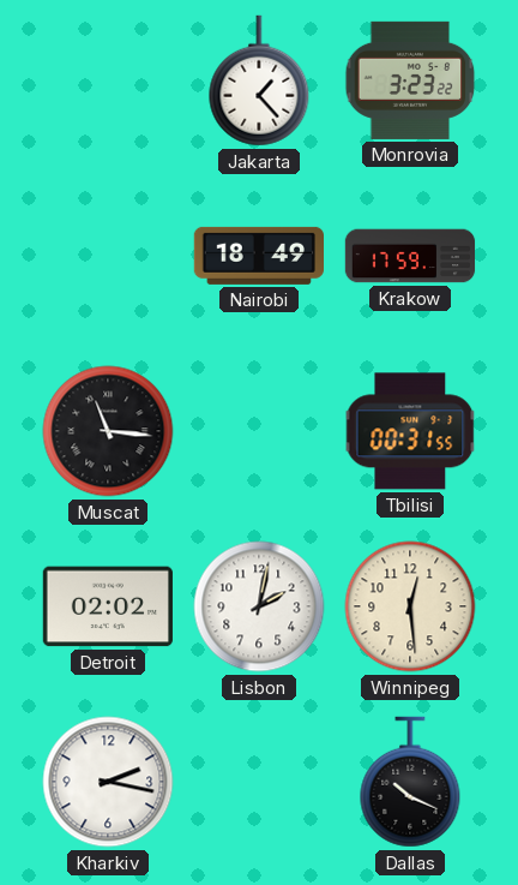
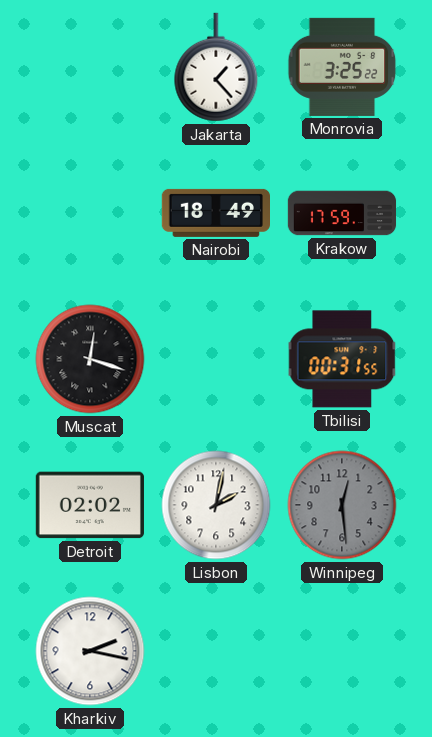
Monrovia: 3:23 -> 3:25 (342, 67)
Muscat: 11:16 -> 12:18 (90, 359)
Winnipeg dial: cream -> grey (342, 505)
Dallas: 10:19 -> none (410, 782)
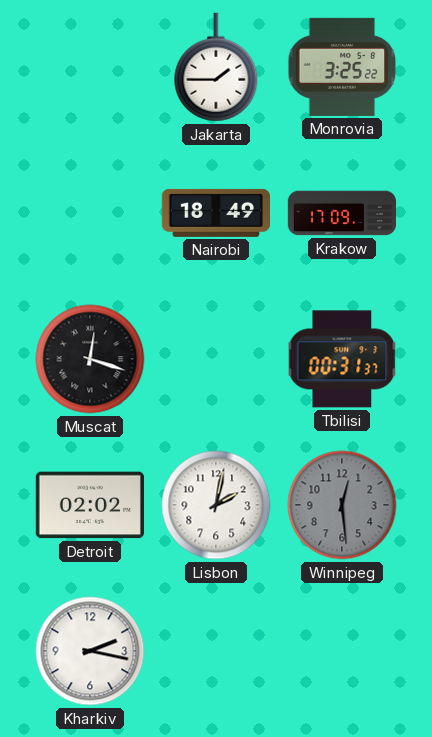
Jakarta: 1:23 -> 1:45 (216, 67)
Krakow: 17:59 -> 17:09 (342, 213)
Tbilisi: 00:31:55 -> 00:31:37 (342, 359)
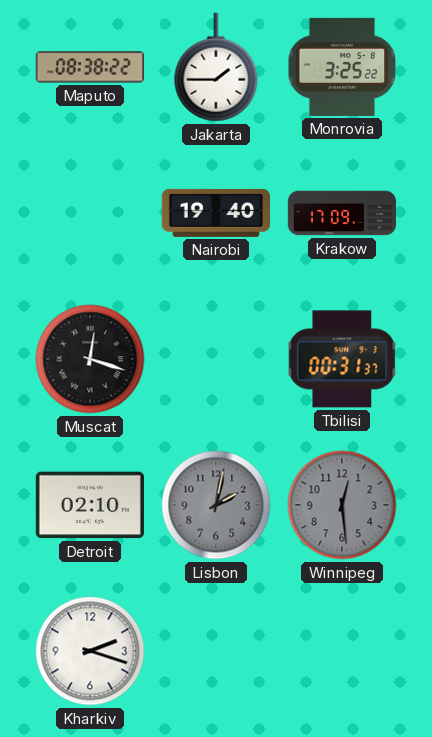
Maputo: none -> 08:38 (89, 67)
Nairobi: 18:49 -> 19:40 (215, 213)
Detroit: 02:02 -> 02:10 (90, 505)
Lisbon dial: white -> grey (216, 505)
Kharkiv: 2:17 -> 2:18 (90, 651)
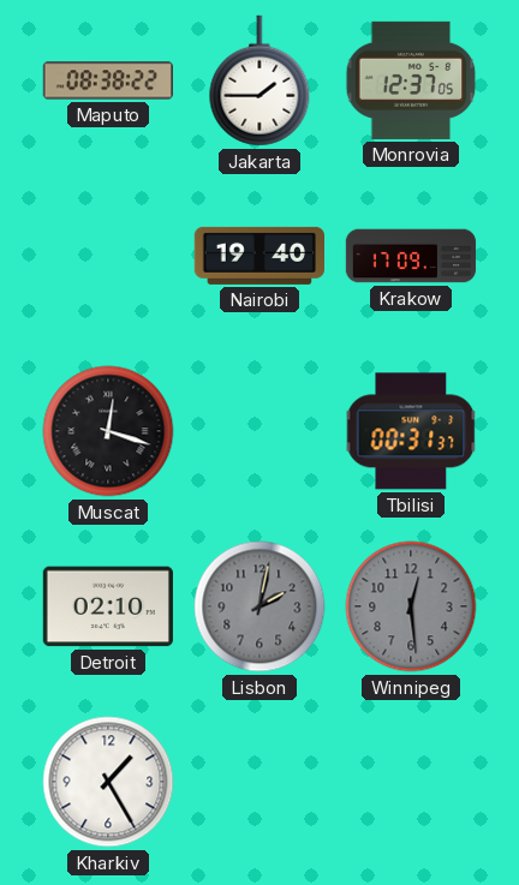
Monrovia: 3:25 -> 12:37 (411, 80)
Kharkiv: 2:18 -> 1:25 (108, 782)
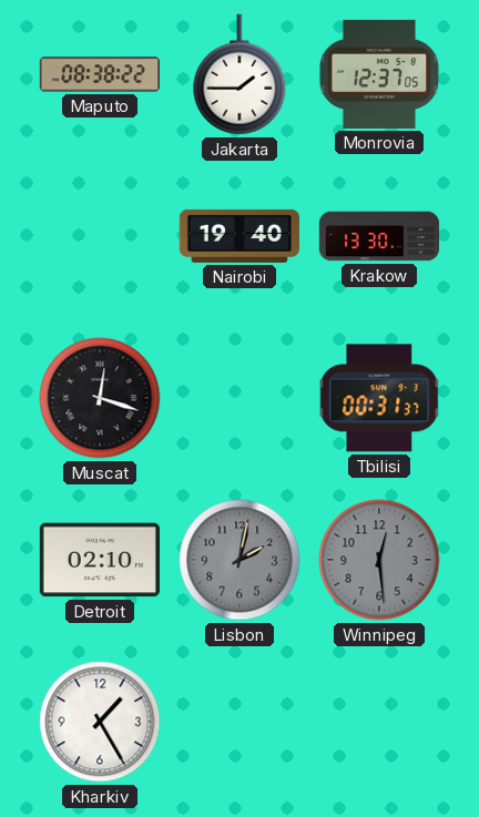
Krakow: 17:09 -> 13:30 (379, 236)
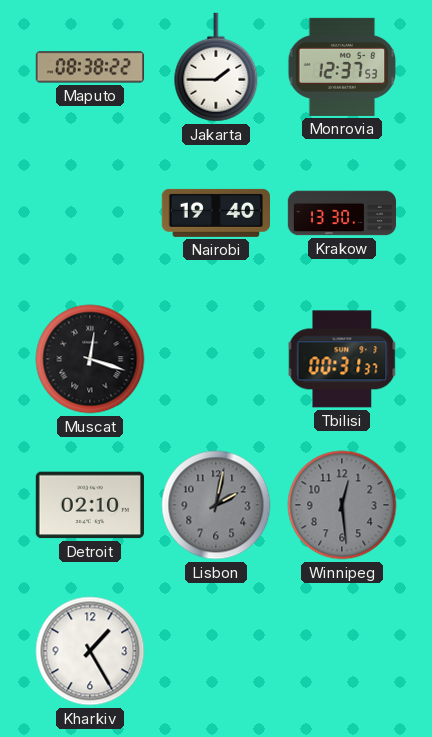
Monrovia: 12:37:05 -> 12:37:53 (342, 67)
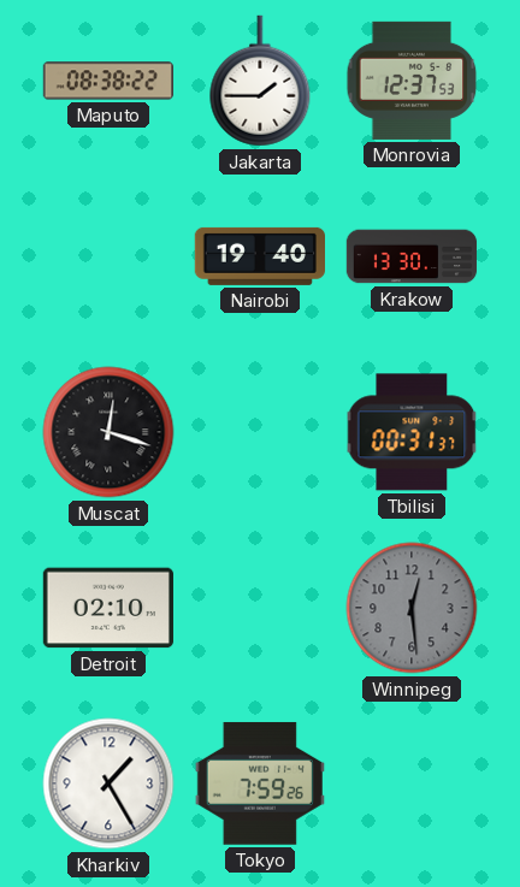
Lisbon: 2:02 -> none (216, 505)
Tokyo: none -> 7:59 (260, 783)
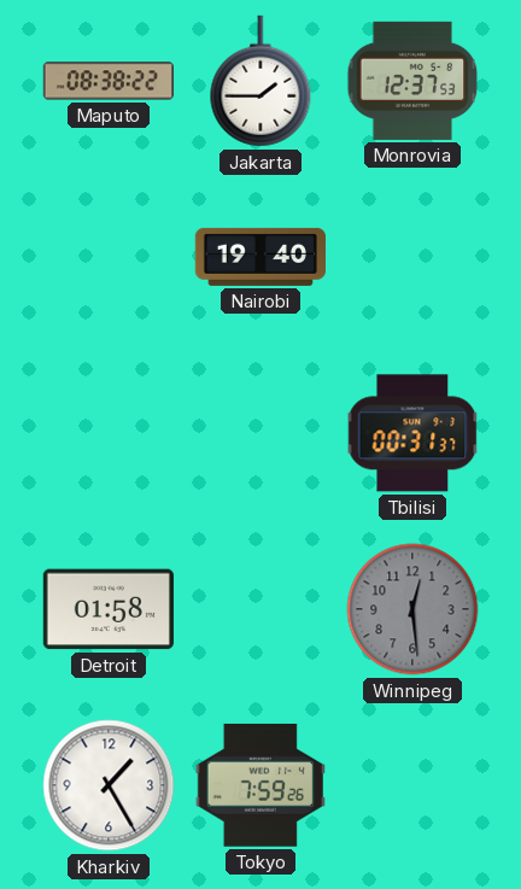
Krakow: 13:30 -> none (412, 256)
Muscat: 12:18 -> none (108, 432)
Detroit: 02:10 -> 01:58 (109, 609)
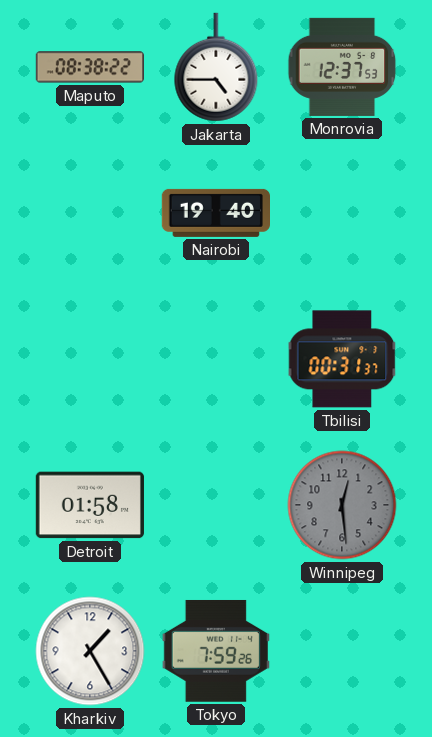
Jakarta: 1:45 -> 4:45 (216, 67)
